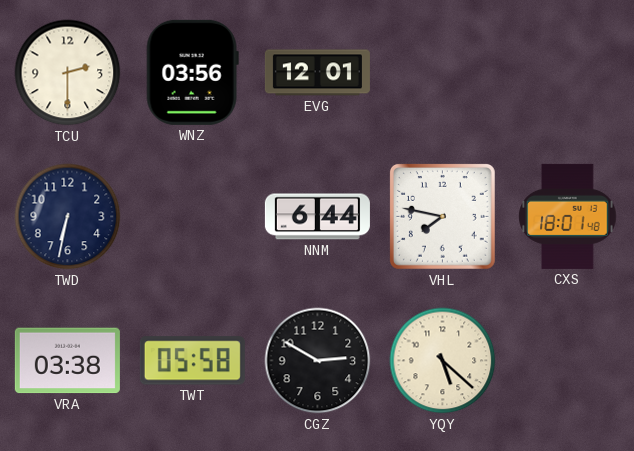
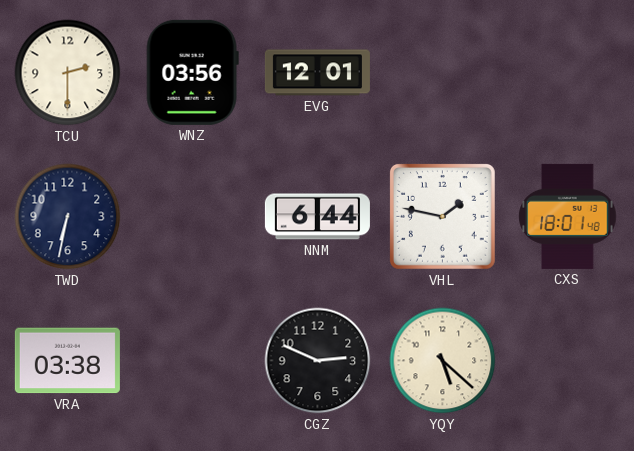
VHL: 7:47 -> 1:47 (442, 216)
TWT: 05:58 -> none (192, 361)
CGZ: 2:50 -> 2:49 (318, 361)
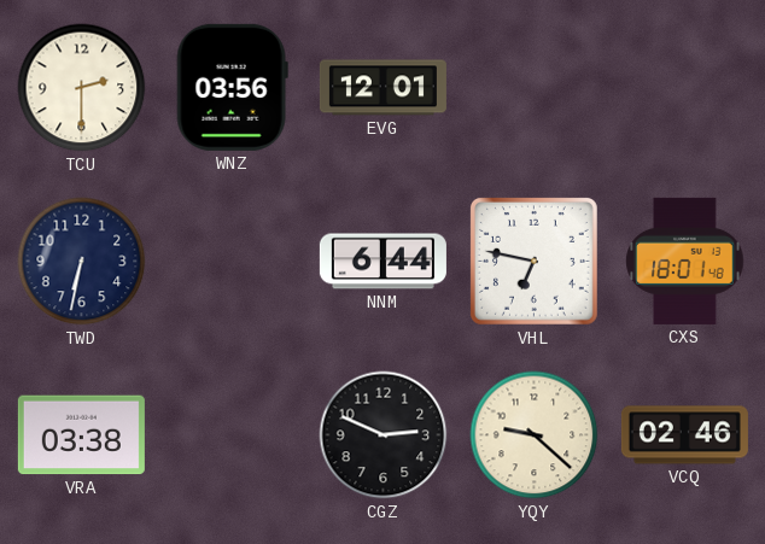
VHL: 1:47 -> 6:47 (533, 261)
YQY: 5:22 -> 9:22 (535, 435)
VCQ: none -> 02:46 (684, 435)
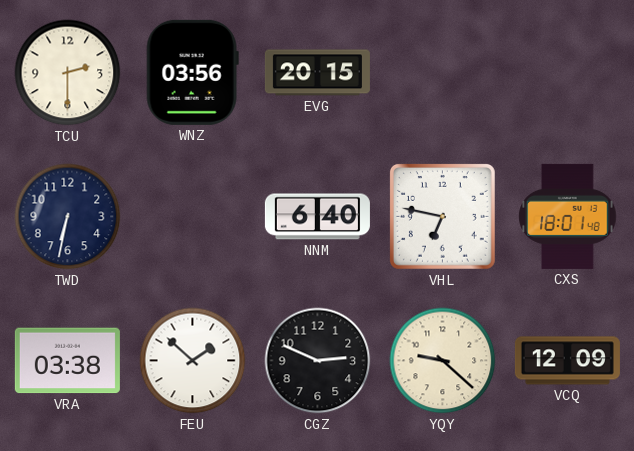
EVG: 12:01 -> 20:15 (317, 73)
NNM: 6:44 -> 6:40 (317, 217)
FEU: none -> 1:52 (193, 361)
VCQ: 02:46 -> 12:09 (567, 361)
